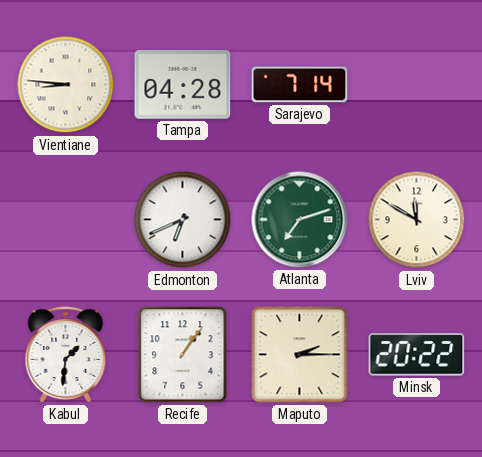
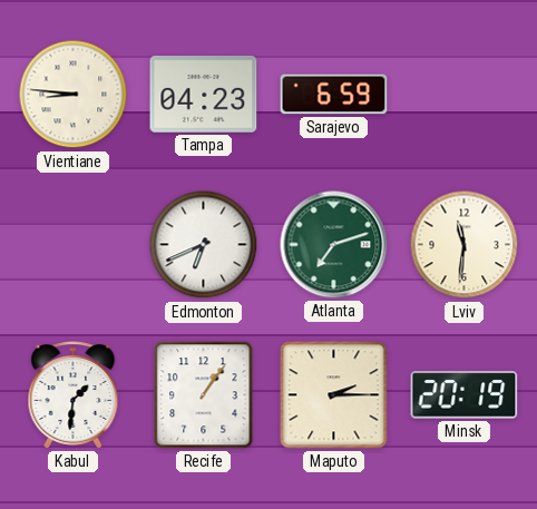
Tampa: 04:28 -> 04:23 (204, 95)
Sarajevo: 7:14 -> 6:59 (334, 95)
Lviv: 11:50 -> 11:31 (465, 245)
Minsk: 20:22 -> 20:19 (465, 395)
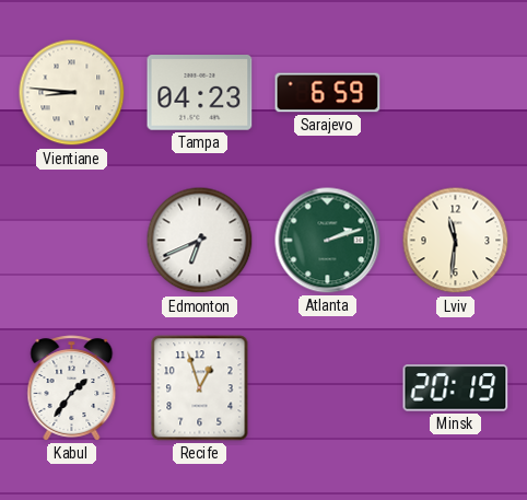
Atlanta: 7:12 -> 2:12 (328, 241)
Kabul: 1:31 -> 1:36 (72, 388)
Recife: 1:06 -> 12:57 (200, 388)
Maputo: 2:15 -> none (334, 395)
